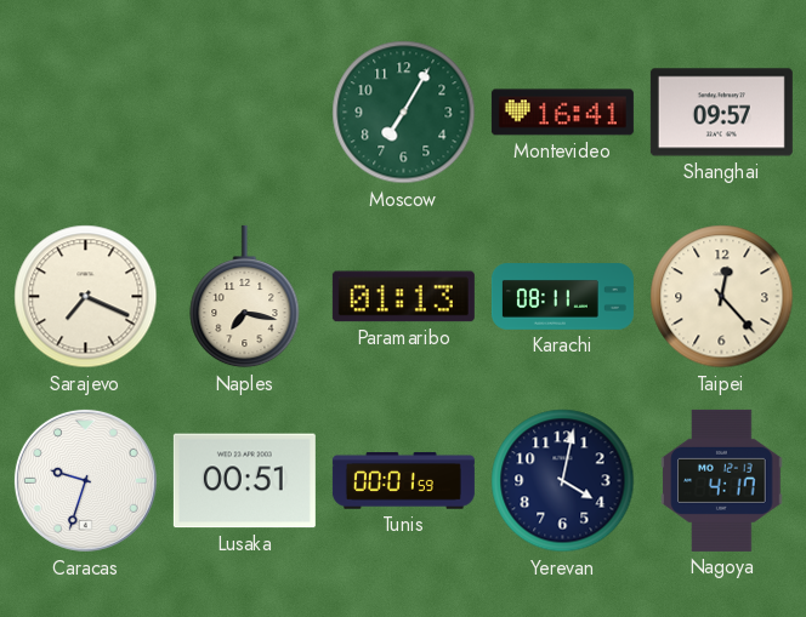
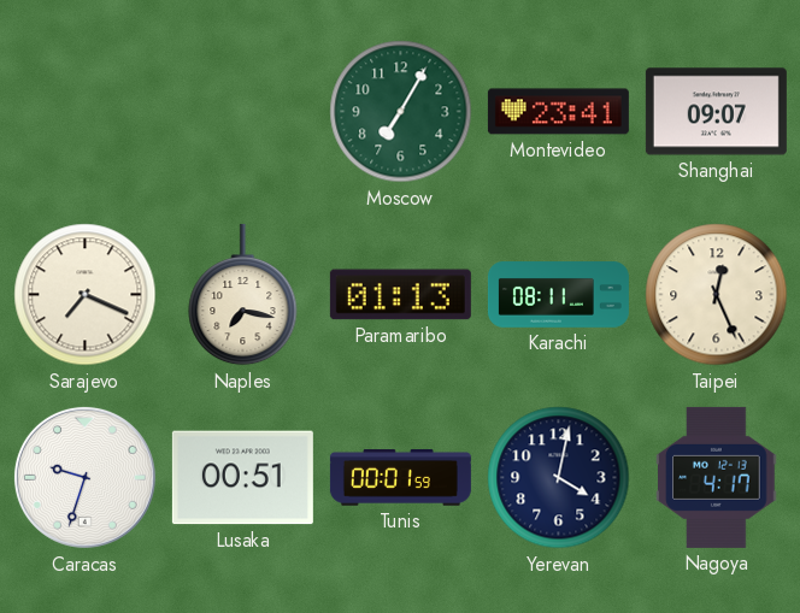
Montevideo: 16:41 -> 23:41 (558, 112)
Shanghai: 09:57 -> 09:07 (716, 112)
Taipei: 12:23 -> 12:26 (717, 295)
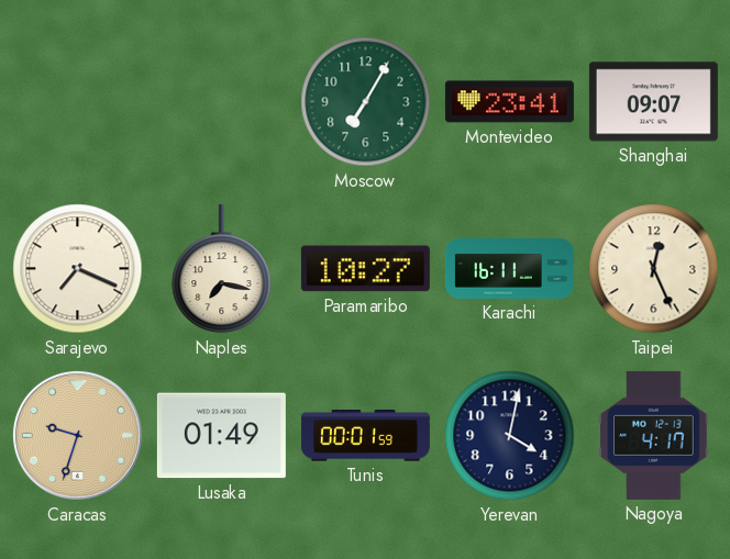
Paramaribo: 01:13 -> 10:27 (365, 269)
Karachi: 08:11 -> 16:11 (509, 269)
Caracas dial: white -> champagne (77, 435)
Lusaka: 00:51 -> 01:49 (221, 436)
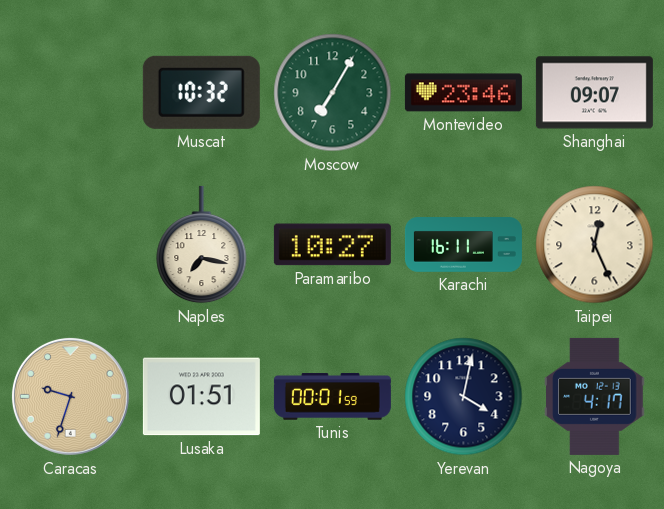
Muscat: none -> 10:32 (201, 92)
Montevideo: 23:41 -> 23:46 (463, 93)
Sarajevo: 7:19 -> none (78, 269)
Lusaka: 01:49 -> 01:51 (201, 397)
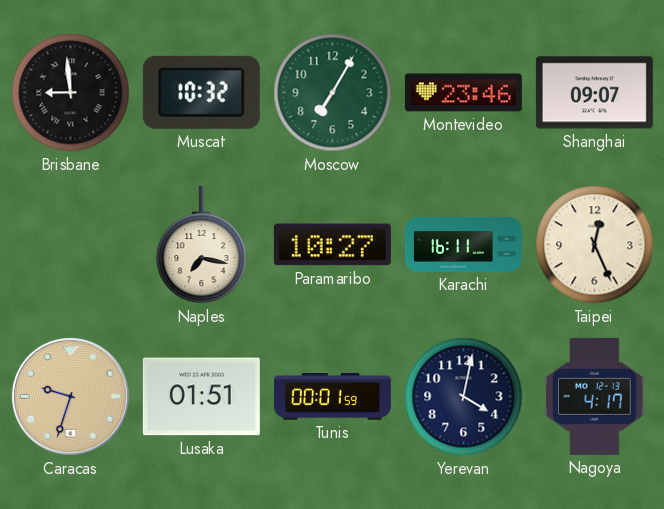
Brisbane: none -> 8:59 (71, 93)
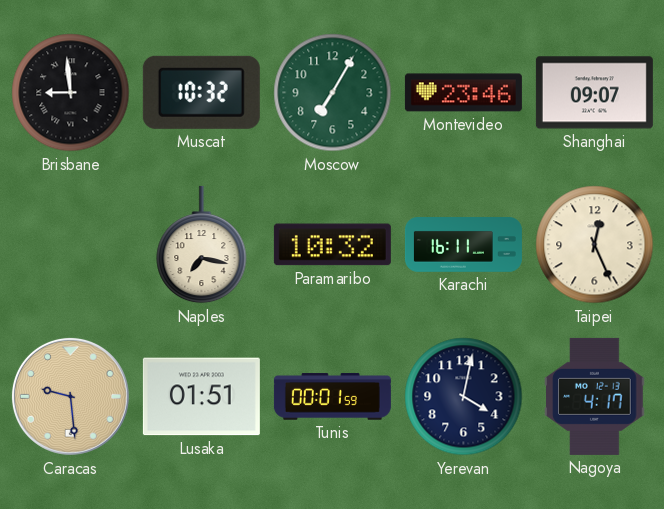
Paramaribo: 10:27 -> 10:32 (332, 245)
Caracas: 9:33 -> 9:29 (70, 396)
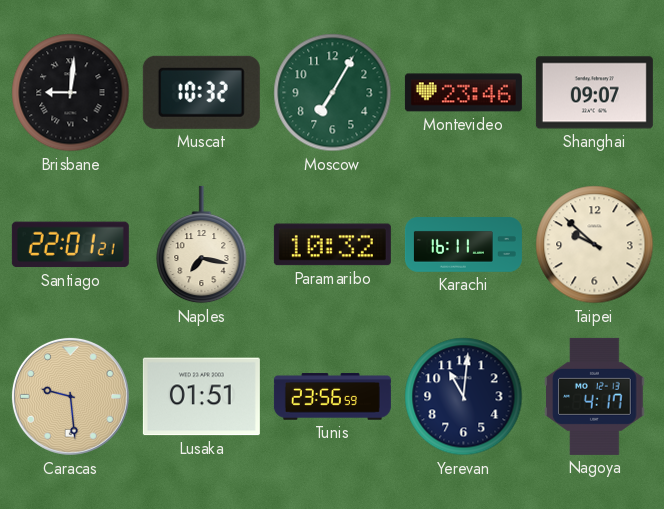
Brisbane: 8:59 -> 9:01 (71, 93)
Santiago: none -> 22:01 (70, 245)
Taipei: 12:26 -> 9:52 (595, 245)
Tunis: 00:01 -> 23:56 (332, 397)
Yerevan: 4:02 -> 11:01 (464, 397)
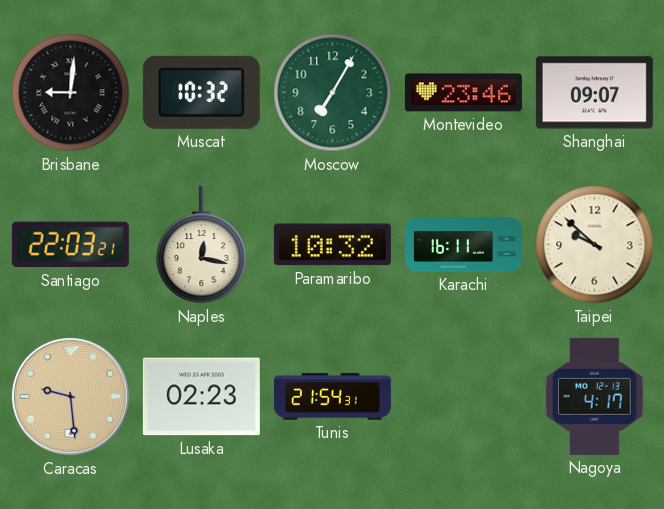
Santiago: 22:01 -> 22:03 (70, 245)
Naples: 7:17 -> 12:17 (202, 245)
Lusaka: 01:51 -> 02:23 (201, 397)
Tunis: 23:56 -> 21:54 (332, 397)
Yerevan: 11:01 -> none (464, 397)
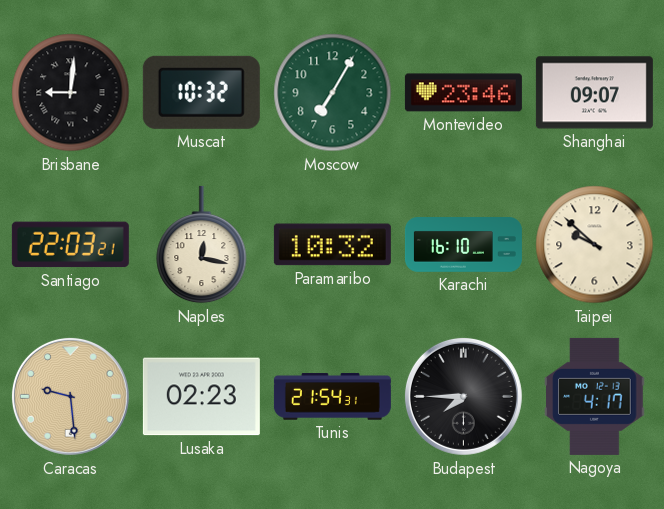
Karachi: 16:11 -> 16:10 (463, 245)
Budapest: none -> 7:45 (463, 396)
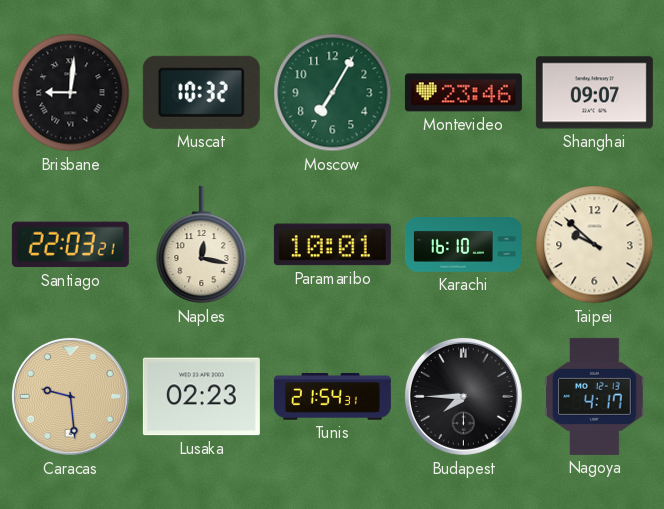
Paramaribo: 10:32 -> 10:01 (332, 245)
